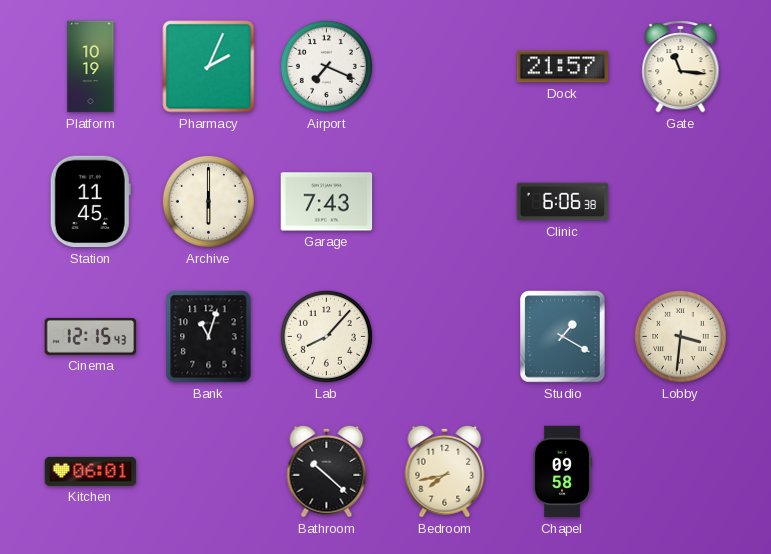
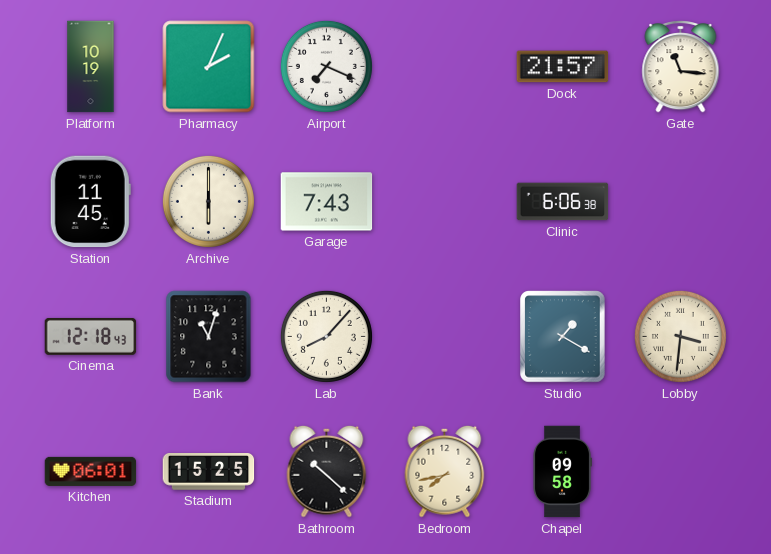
Cinema: 12:15 -> 12:18 (91, 336)
Stadium: none -> 15:25 (209, 472)
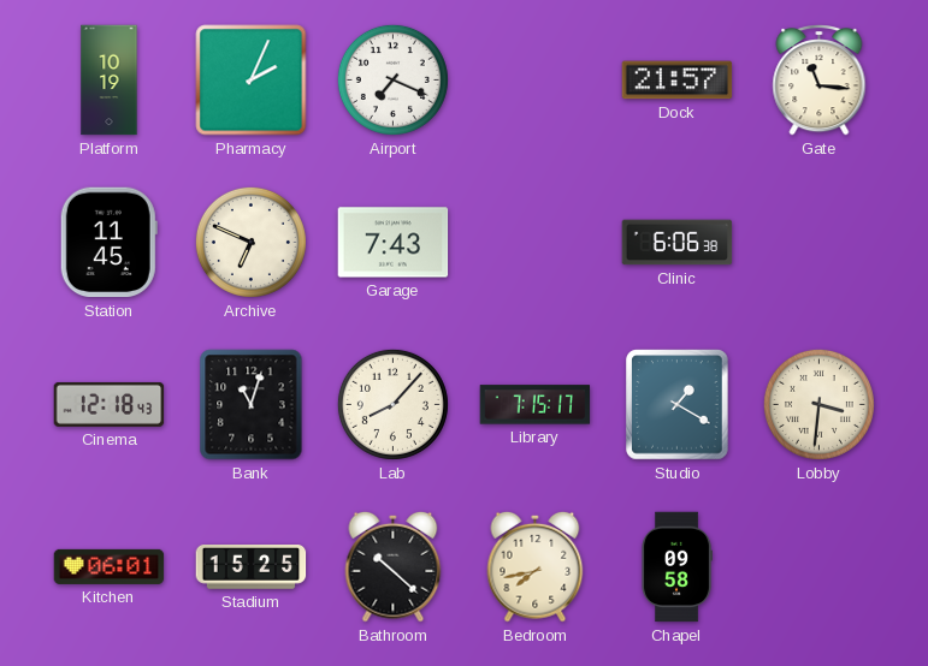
Archive: 6:00 -> 6:49 (250, 242)
Library: none -> 7:15 (536, 405)
